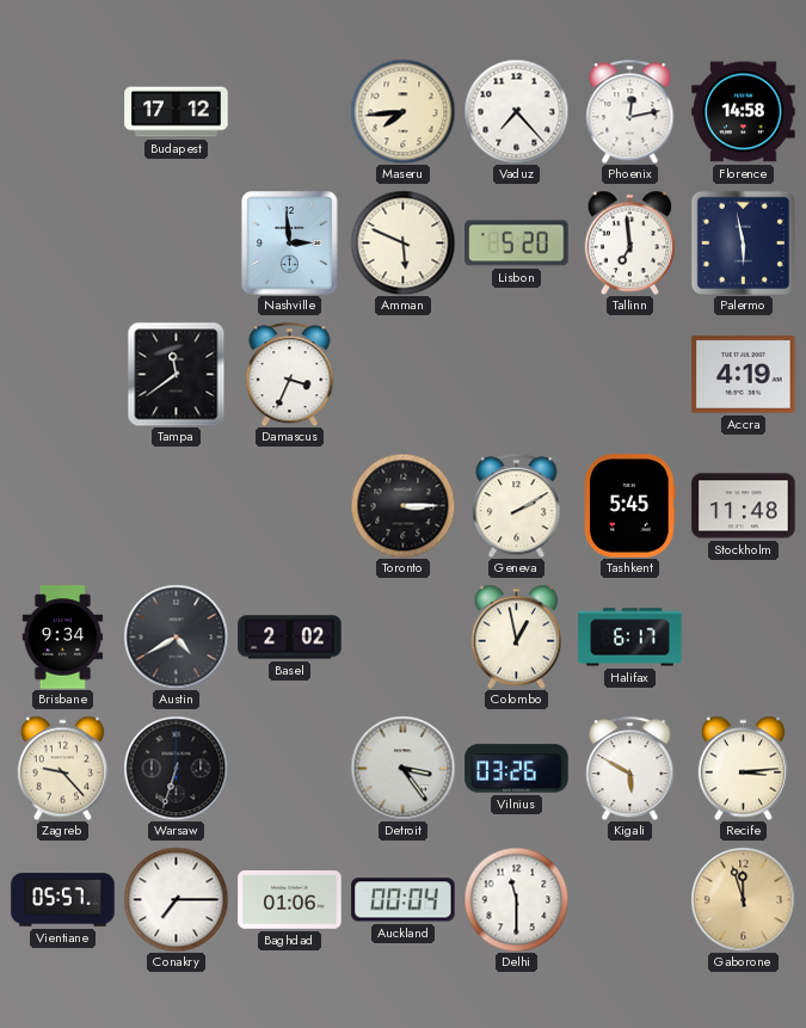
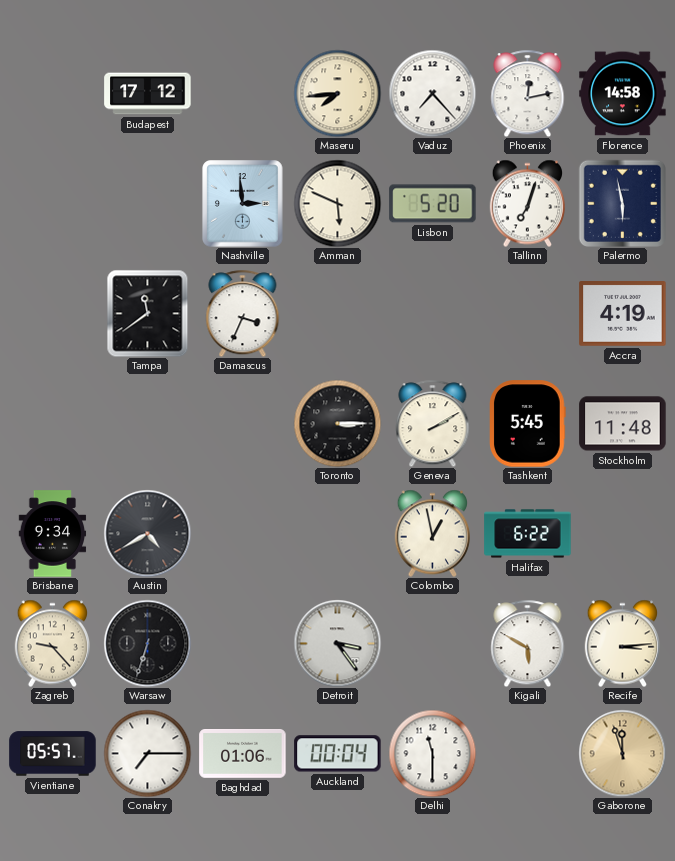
Tallinn: 6:59 -> 7:03 (527, 203)
Basel: 2:02 -> none (290, 638)
Halifax: 6:17 -> 6:22 (528, 534)
Vilnius: 03:26 -> none (517, 769)
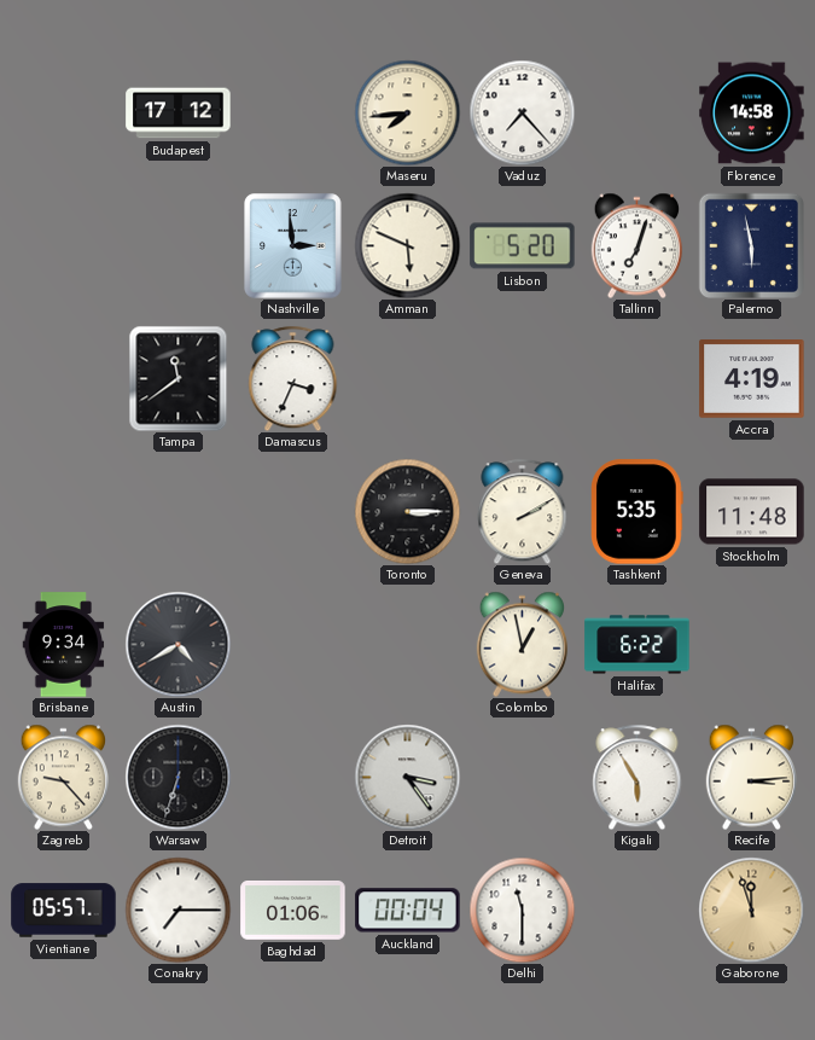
Phoenix: 12:13 -> none (528, 93)
Tashkent: 5:45 -> 5:35 (638, 512)
Kigali: 5:50 -> 5:55 (638, 777)
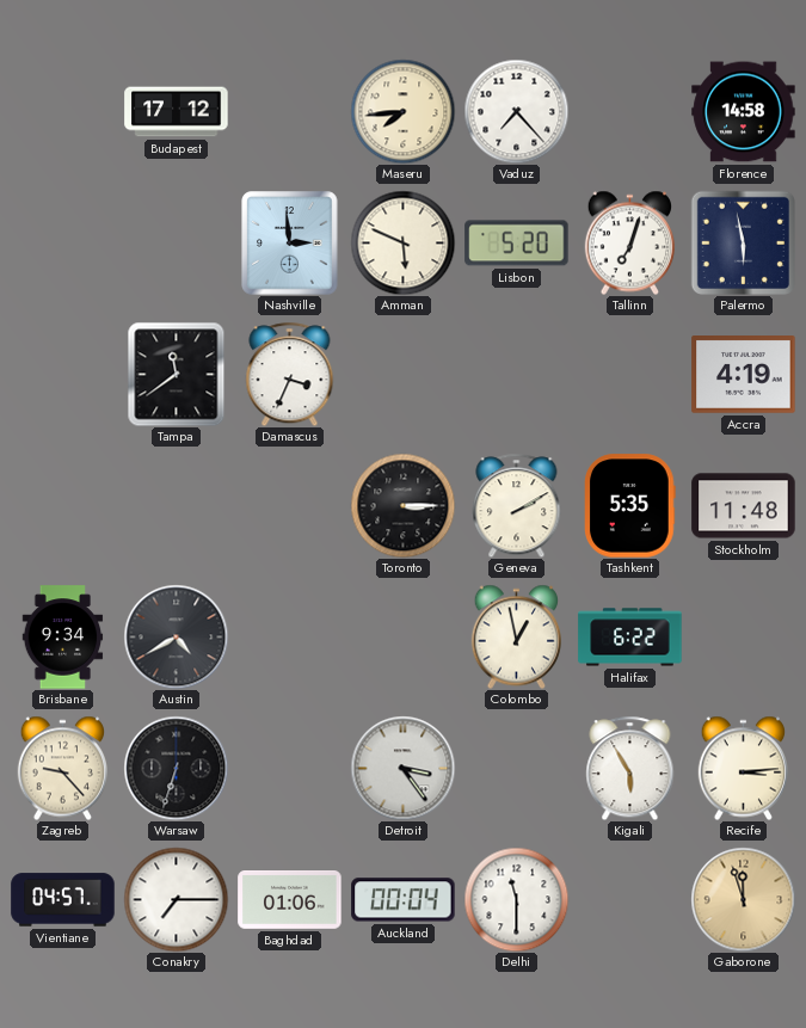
Vientiane: 05:57 -> 04:57 (63, 900)
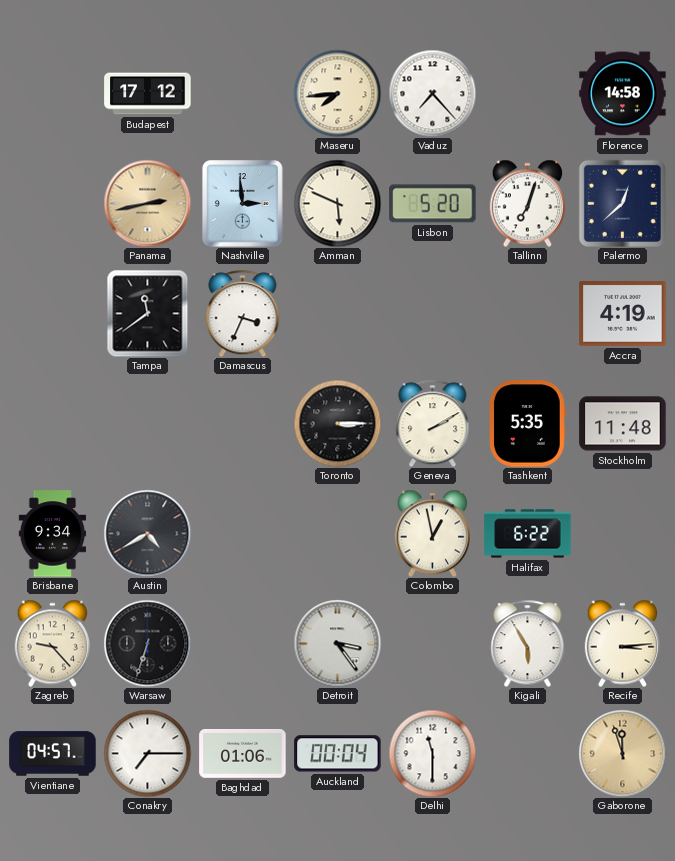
Panama: none -> 2:43 (147, 203)
Palermo: 5:58 -> 12:38 (622, 203)
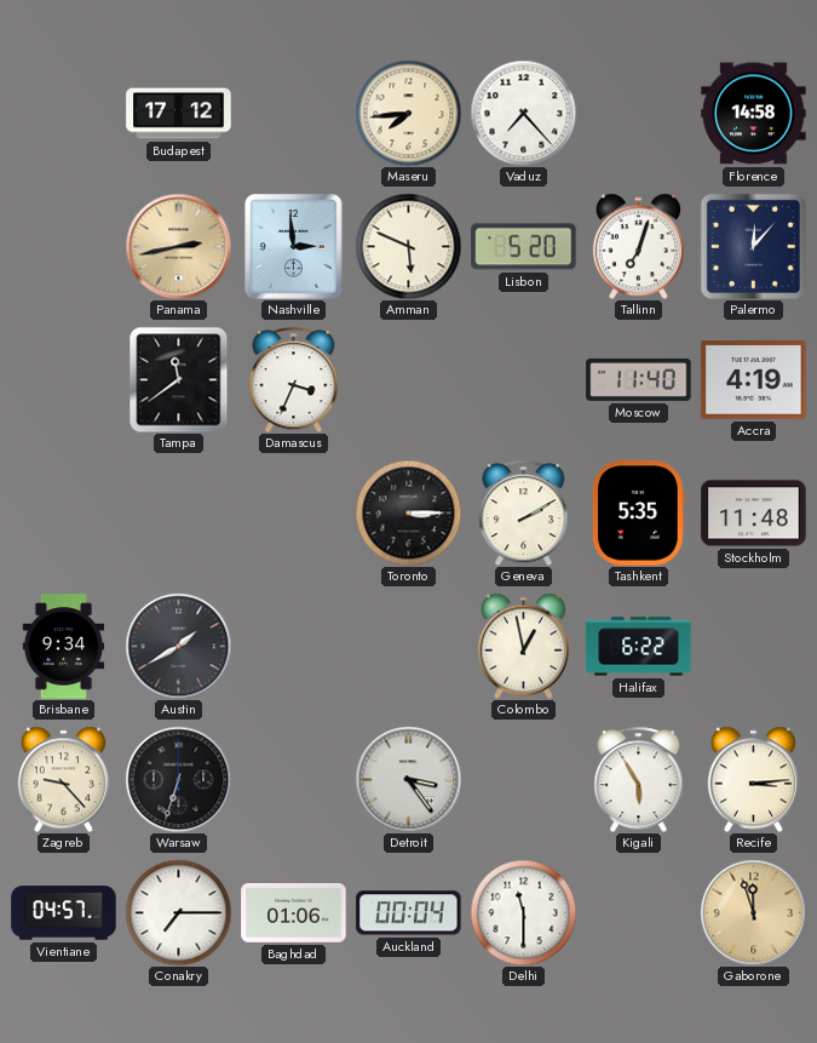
Palermo: 12:38 -> 12:07 (753, 246)
Moscow: none -> 11:40 (639, 379)
Austin: 4:40 -> 1:40 (178, 646)
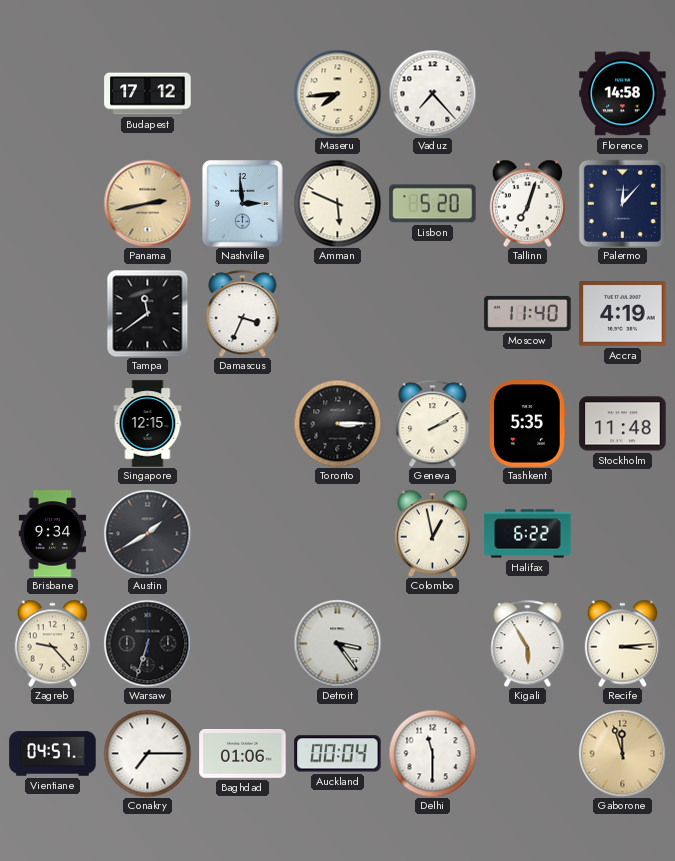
Singapore: none -> 12:15 (148, 424)
